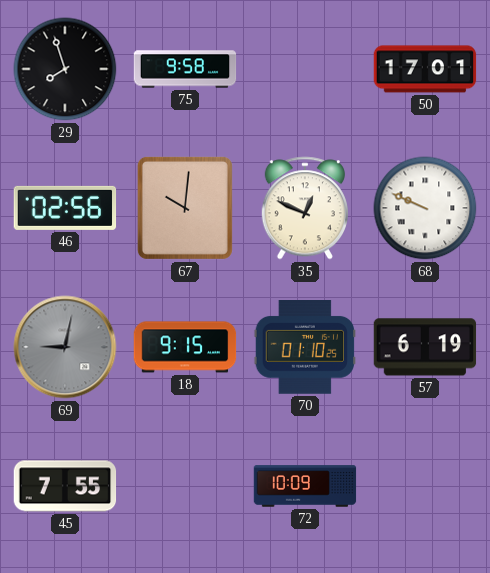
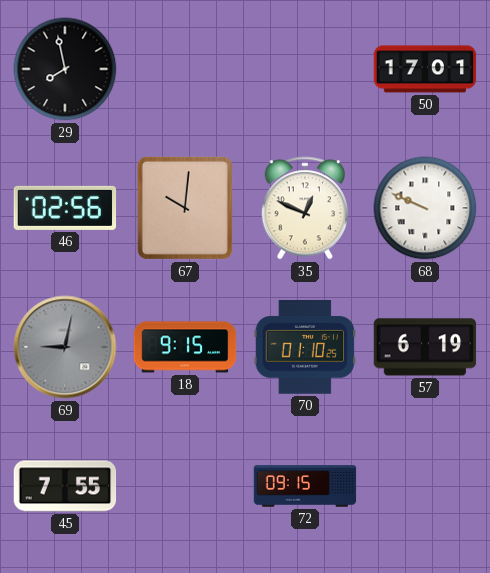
29: 7:57 -> 7:58 (65, 69)
75: 9:58 -> none (185, 69)
72: 10:09 -> 09:15 (305, 486)
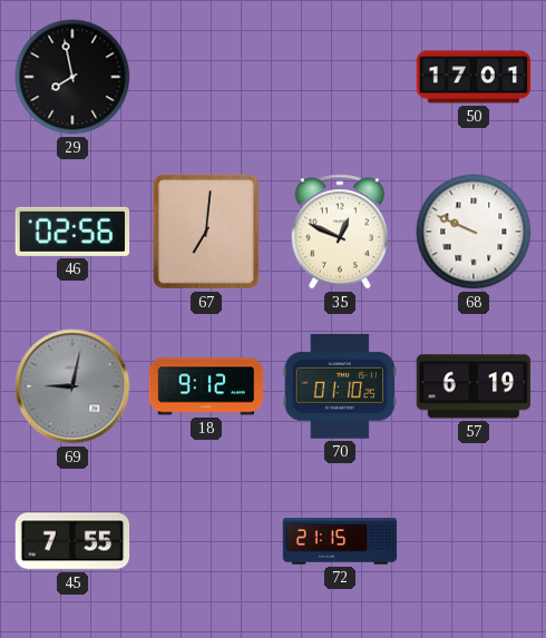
67: 10:01 -> 7:01 (206, 232)
18: 9:15 -> 9:12 (206, 386)
72: 09:15 -> 21:15 (340, 541)
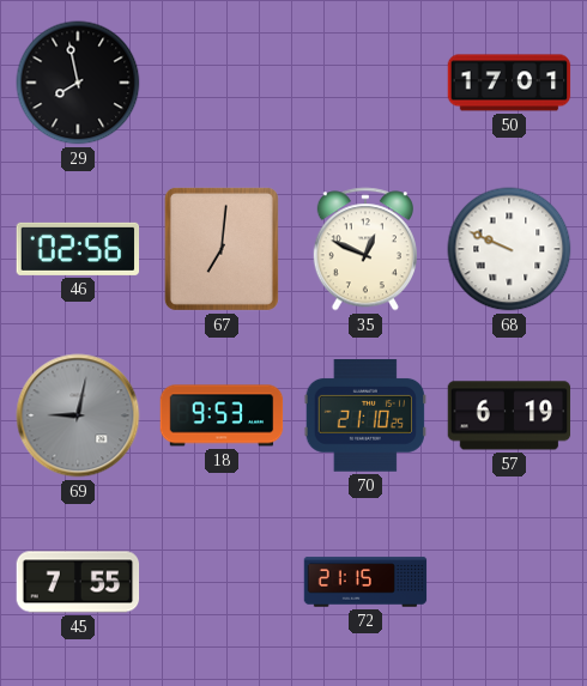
18: 9:12 -> 9:53 (222, 415)
70: 01:10 -> 21:10 (365, 417)
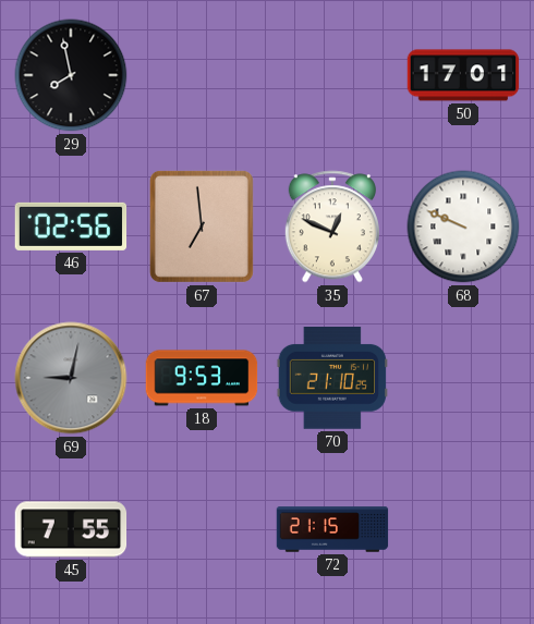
67: 7:01 -> 6:59 (202, 227)
57: 6:19 -> none (509, 415)
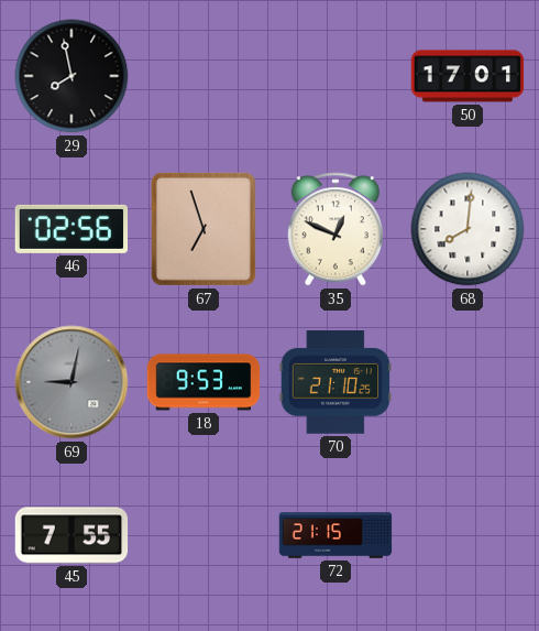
67: 6:59 -> 6:57 (204, 229)
68: 9:49 -> 8:01 (468, 229)
